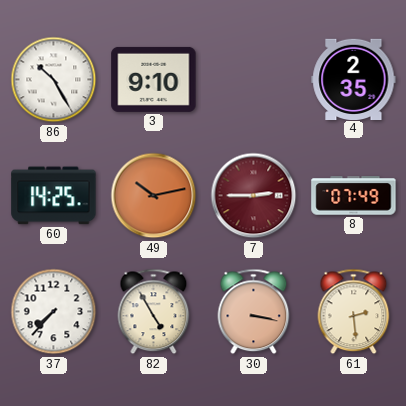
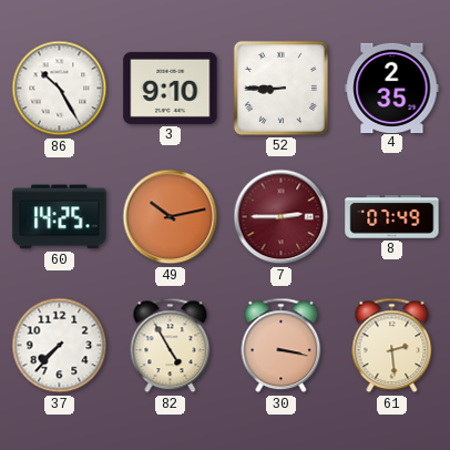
52: none -> 8:45 (280, 88)
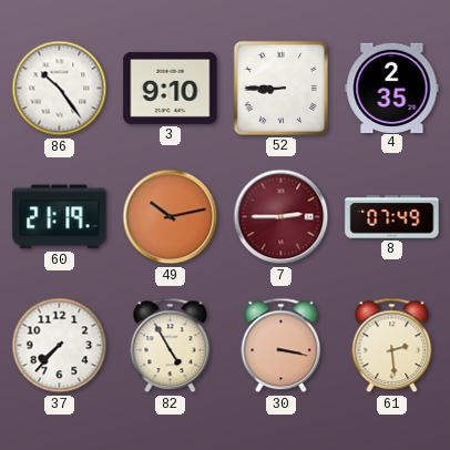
86: 10:25 -> 10:24 (60, 89)
60: 14:25 -> 21:19 (60, 217)
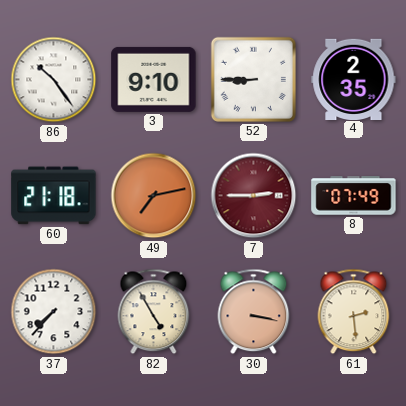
60: 21:19 -> 21:18 (54, 196)
49: 10:13 -> 7:13 (154, 196)
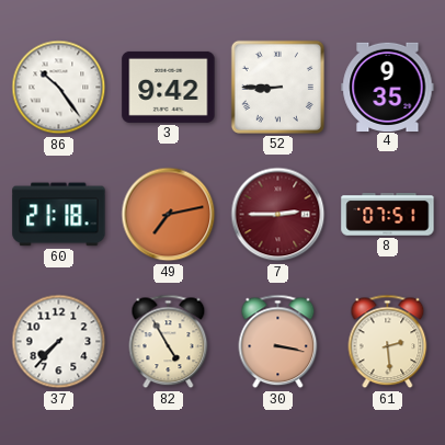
3: 9:10 -> 9:42 (169, 87)
4: 2:35 -> 9:35 (388, 87)
8: 07:49 -> 07:51 (388, 215)
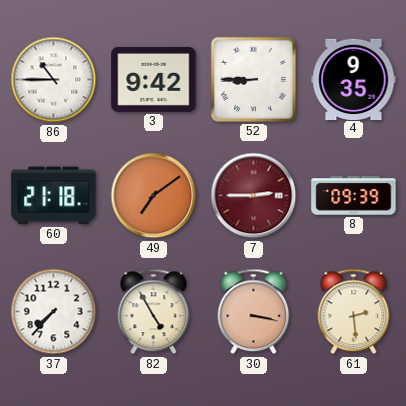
86: 10:24 -> 10:45 (54, 80)
49: 7:13 -> 7:09 (154, 196)
8: 07:51 -> 09:39 (354, 196)
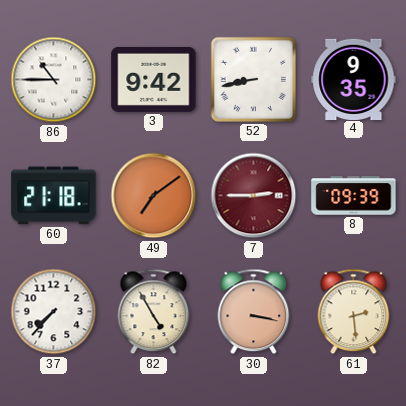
52: 8:45 -> 8:43 (253, 79)
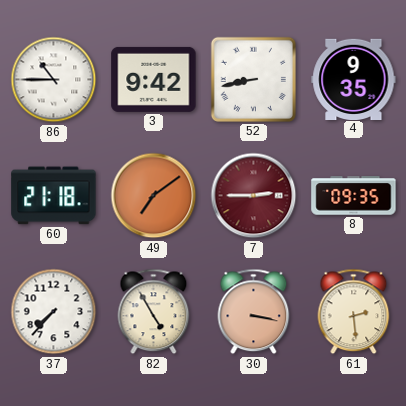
8: 09:39 -> 09:35 (354, 196)
